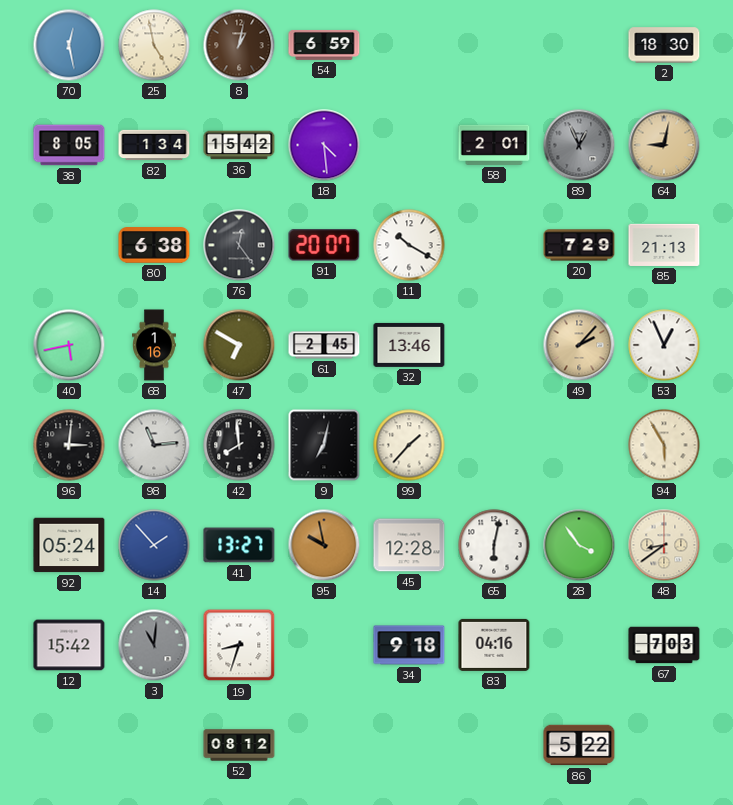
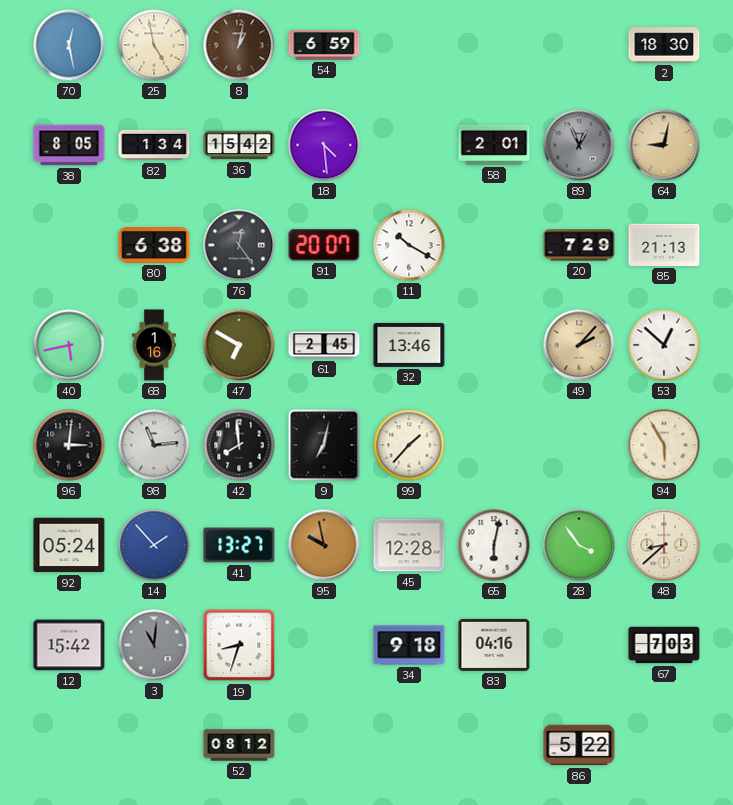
53: 12:56 -> 12:52 (664, 345)
48: 8:39 -> 8:38 (664, 545)
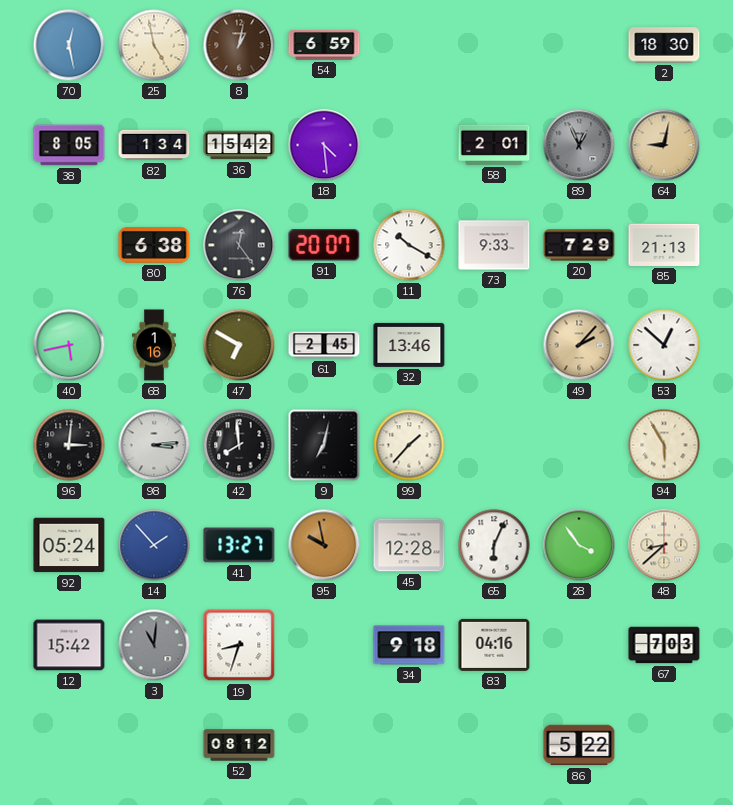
73: none -> 9:33 (494, 245)
98: 11:14 -> 3:14 (154, 445)
65: 6:02 -> 6:04 (494, 545)
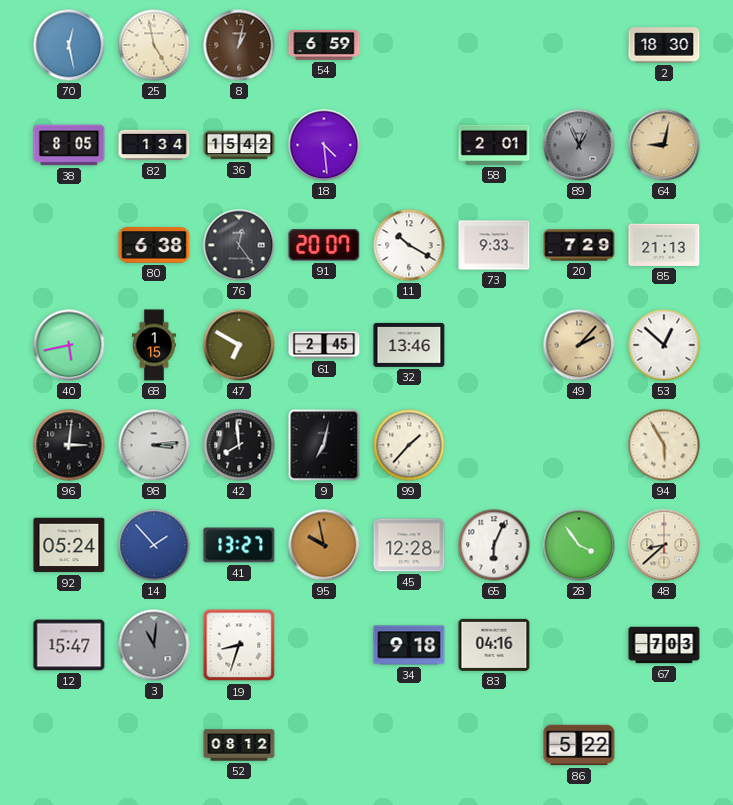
68: 1:16 -> 1:15 (155, 345)
12: 15:42 -> 15:47 (69, 645)
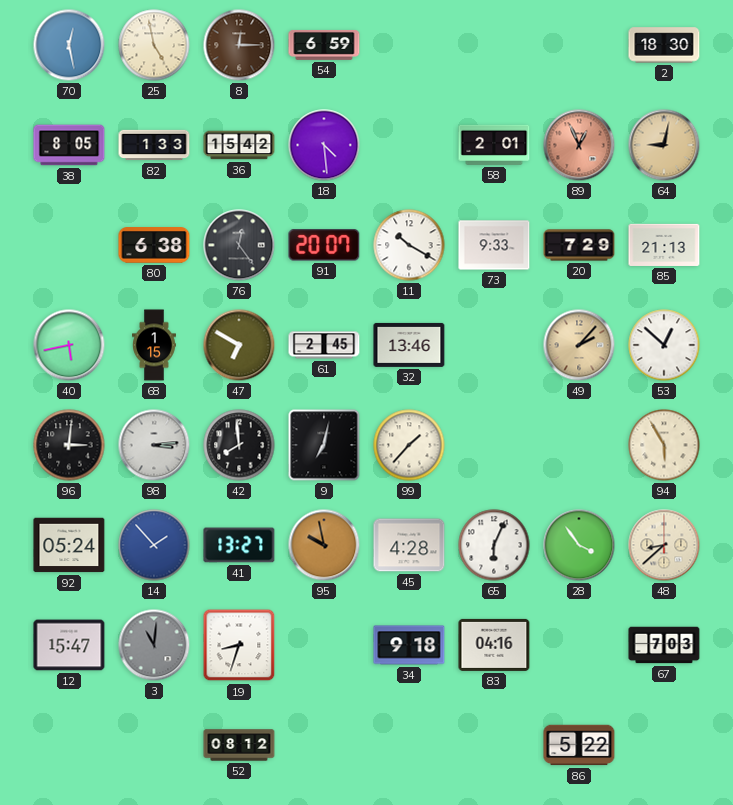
8: 1:02 -> 12:15 (239, 45)
82: 1:34 -> 1:33 (154, 145)
89 dial: grey -> salmon (579, 145)
45: 12:28 -> 4:28 (409, 545)
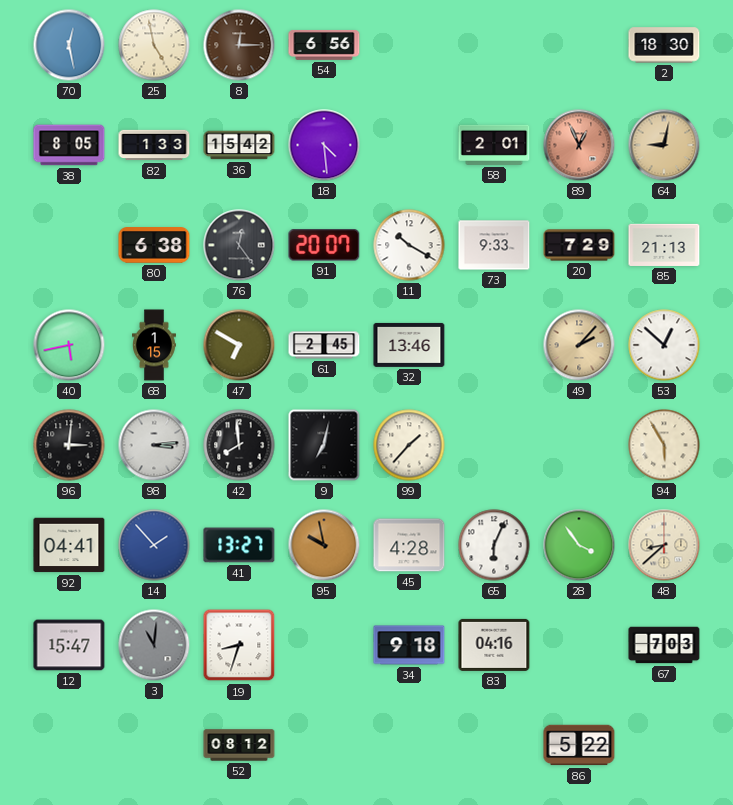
54: 6:59 -> 6:56 (324, 45)
92: 05:24 -> 04:41 (69, 545)
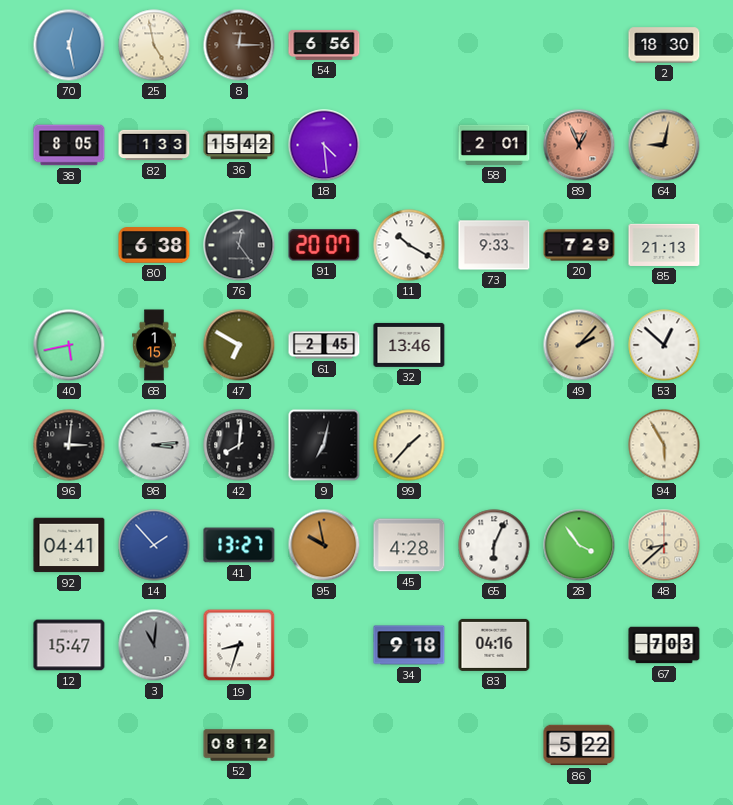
42: 7:59 -> 8:01 (239, 445)
